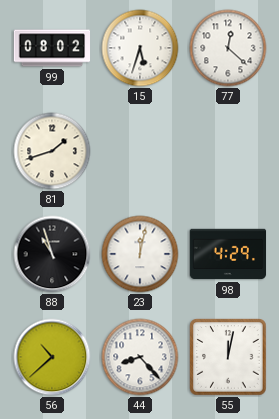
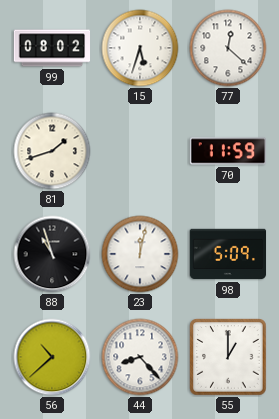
70: none -> 11:59 (227, 151)
98: 4:29 -> 5:09 (228, 254)
55: 12:02 -> 1:00 (228, 357)
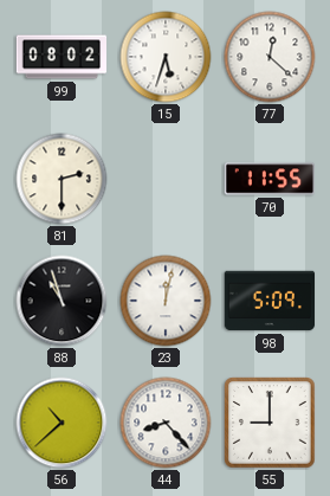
81: 1:42 -> 2:30 (62, 179)
70: 11:59 -> 11:55 (268, 179)
55: 1:00 -> 9:00 (270, 423)
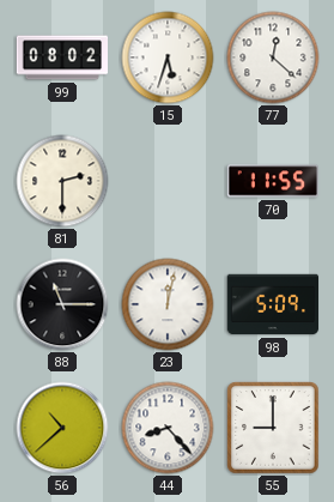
88: 10:57 -> 11:15 (62, 304)
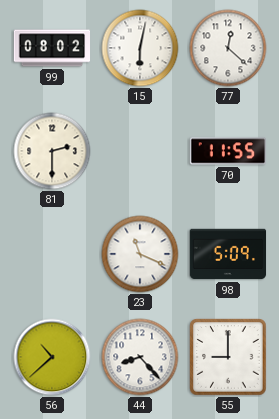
15: 5:33 -> 6:02 (140, 48)
88: 11:15 -> none (62, 304)
23: 12:02 -> 11:19 (140, 254)
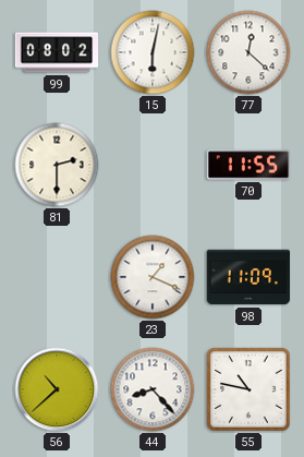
23: 11:19 -> 1:19 (153, 277)
98: 5:09 -> 11:09 (248, 277)
55: 9:00 -> 10:47 (248, 389)
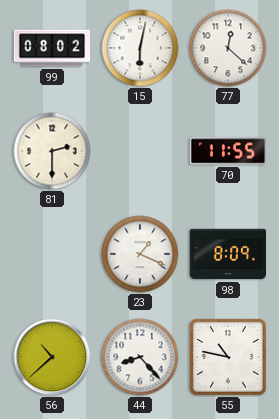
98: 11:09 -> 8:09 (228, 254)
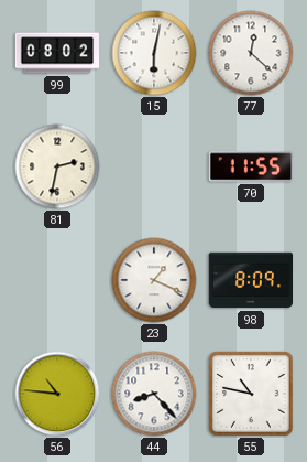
81: 2:30 -> 2:32 (57, 166)
56: 10:38 -> 10:46 (57, 394)
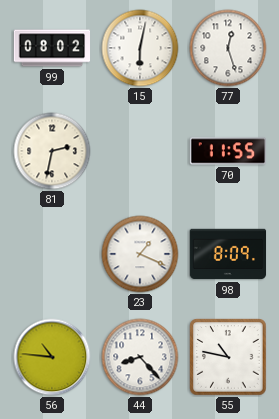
77: 12:22 -> 12:27 (228, 48)
